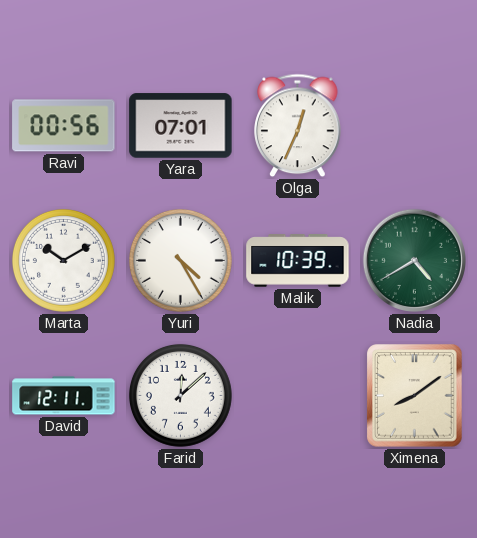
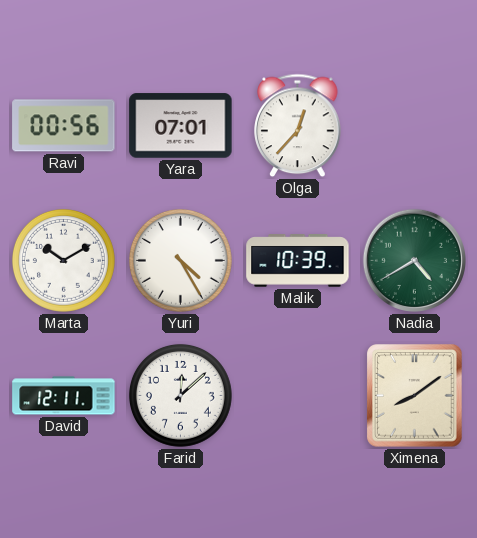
Olga: 12:34 -> 12:37 (298, 126)
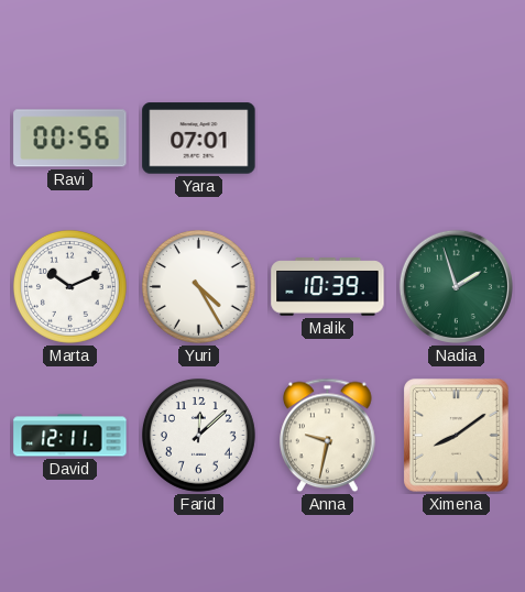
Olga: 12:37 -> none (298, 126)
Marta: 10:10 -> 10:11 (69, 286)
Nadia: 4:40 -> 1:57 (456, 286)
Anna: none -> 9:32 (328, 436)
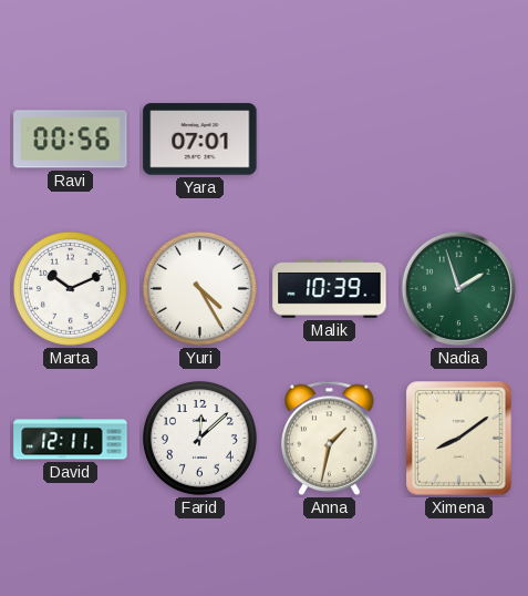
Anna: 9:32 -> 1:32 (330, 439)
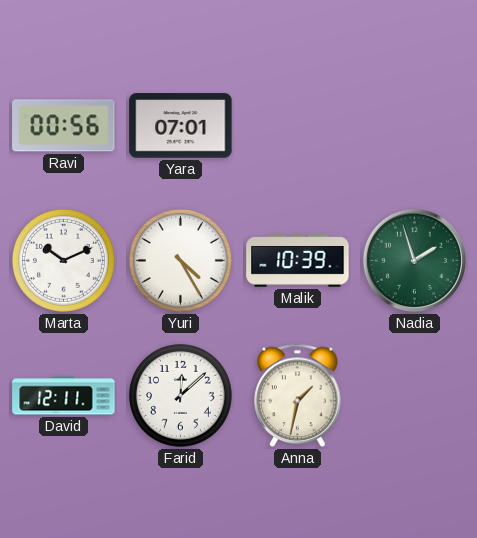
Ximena: 8:09 -> none (459, 439)
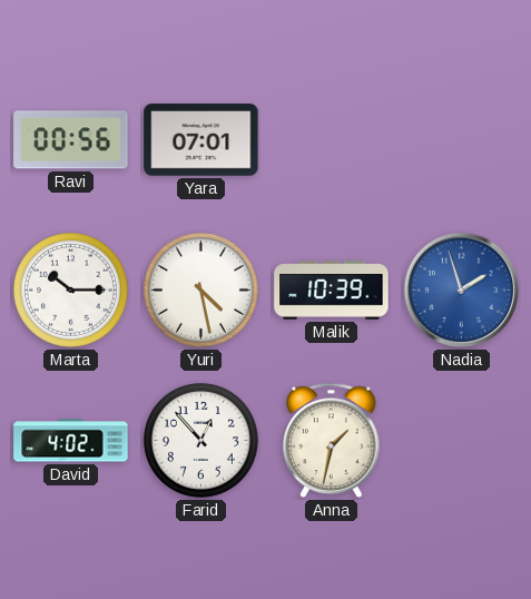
Marta: 10:11 -> 10:15 (70, 289)
Yuri: 4:25 -> 4:28 (200, 289)
Nadia dial: green -> blue (461, 289)
David: 12:11 -> 4:02 (71, 441)
Farid: 12:08 -> 12:53 (200, 440)
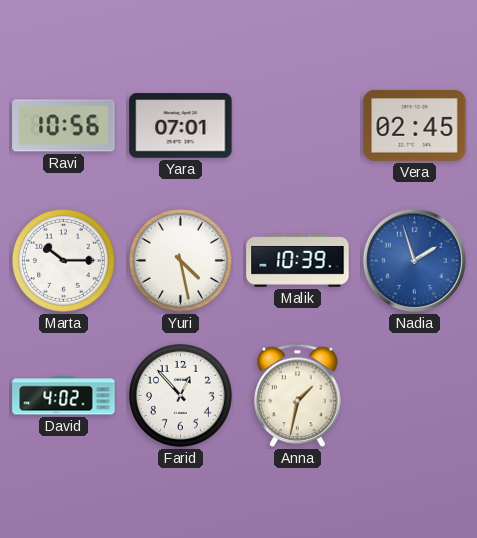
Ravi: 00:56 -> 10:56 (64, 126)
Vera: none -> 02:45 (415, 125)
